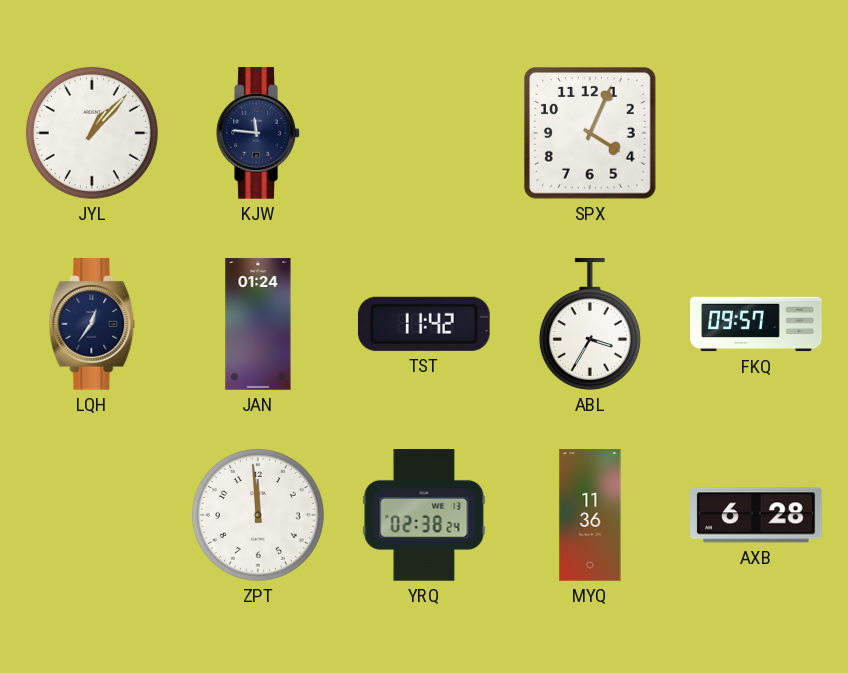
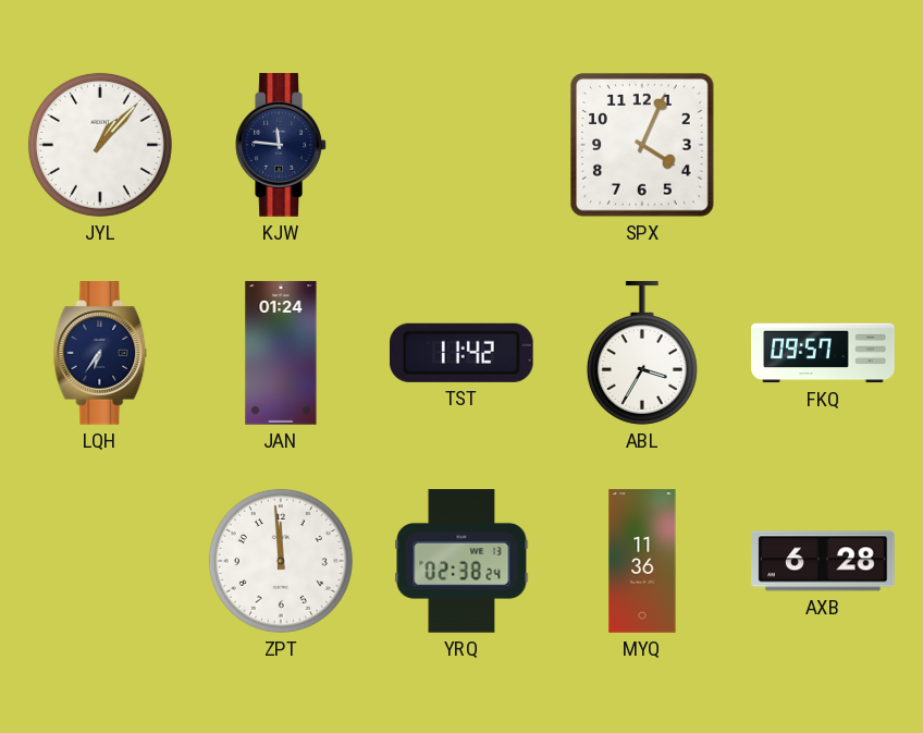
LQH: 12:36 -> 6:36 (100, 353)
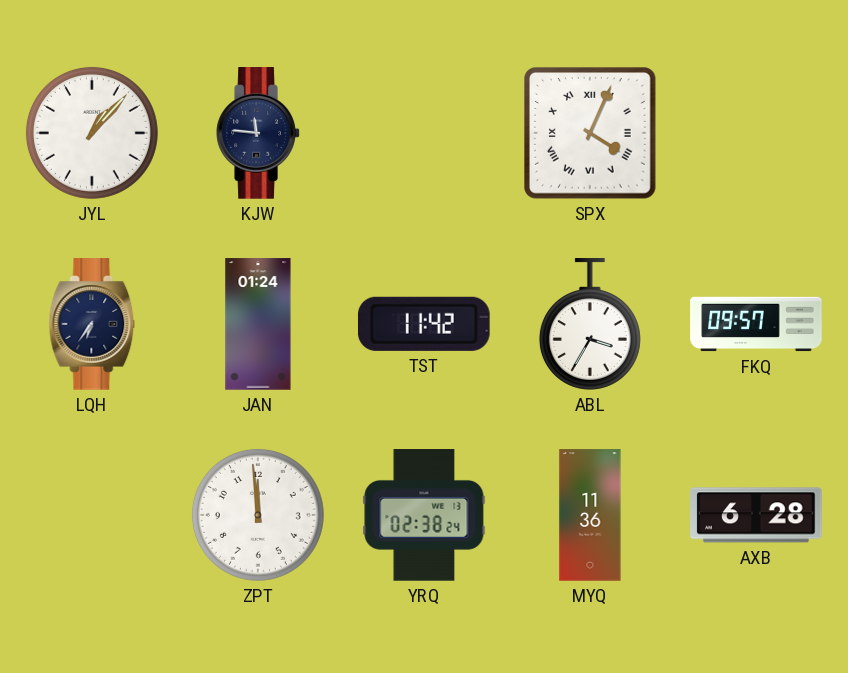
SPX numerals: Arabic -> Roman (591, 134)
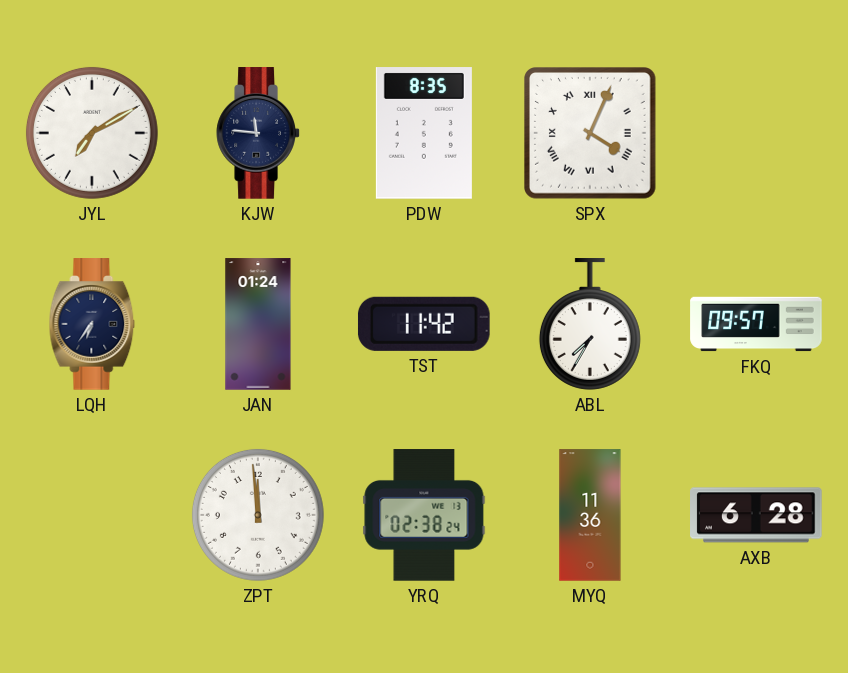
JYL: 1:07 -> 7:10 (92, 133)
PDW: none -> 8:35 (424, 133)
ABL: 3:35 -> 7:35 (590, 324)
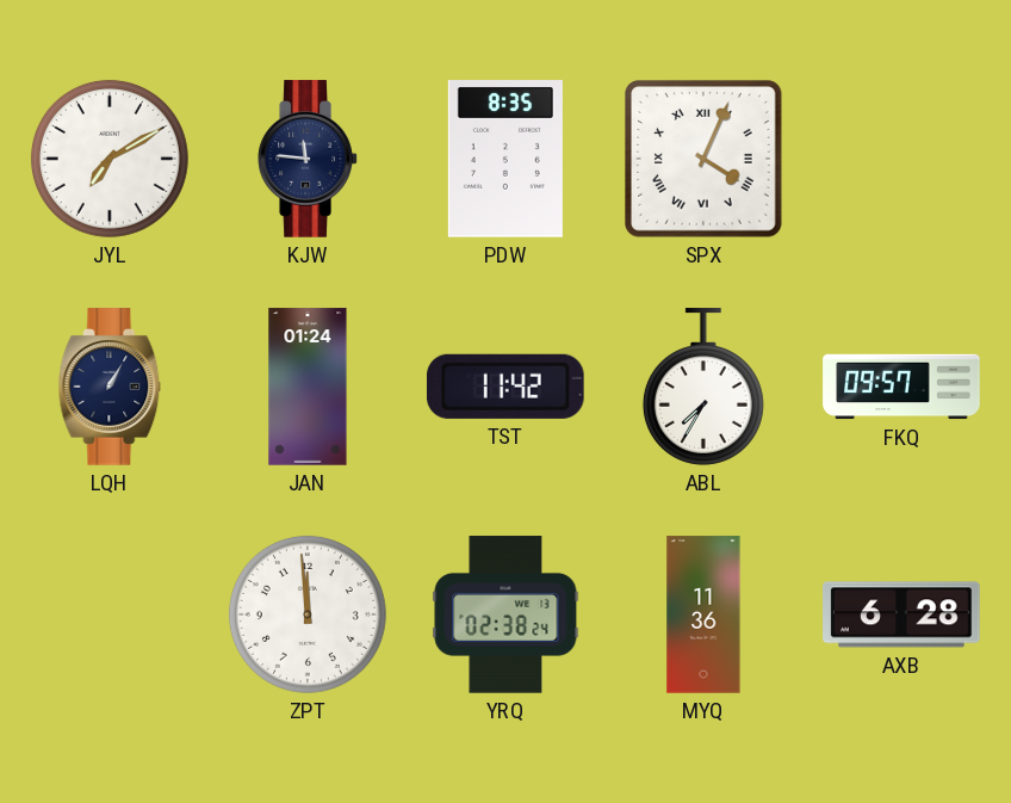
LQH: 6:36 -> 1:05 (110, 387)
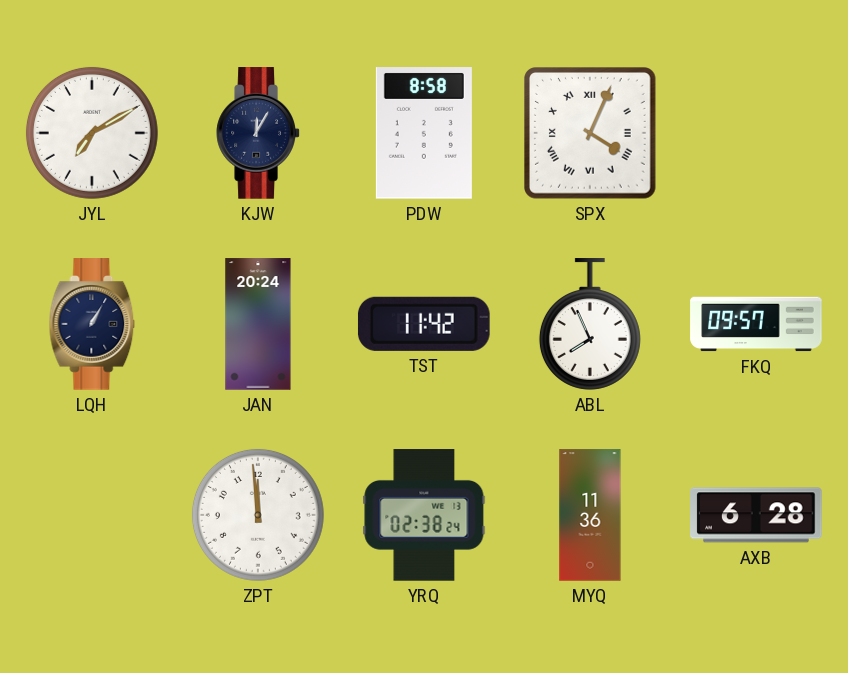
KJW: 11:46 -> 12:05 (258, 133)
PDW: 8:35 -> 8:58 (424, 133)
JAN: 01:24 -> 20:24 (258, 324)
ABL: 7:35 -> 7:56 (590, 324)
